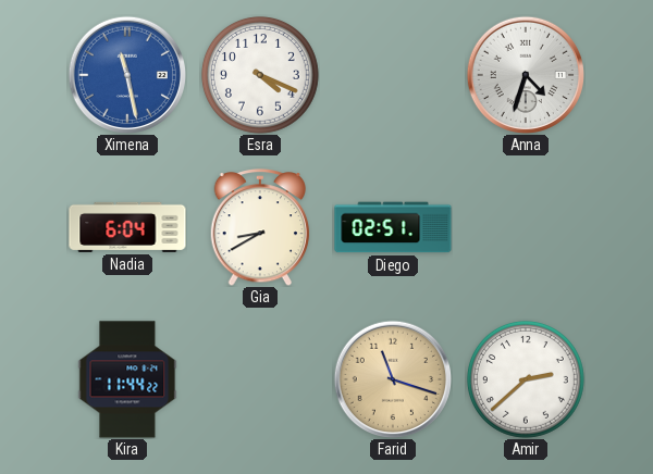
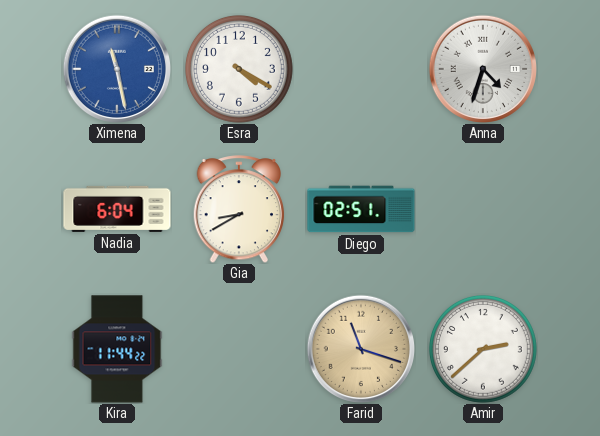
Esra: 4:19 -> 4:20 (239, 69)
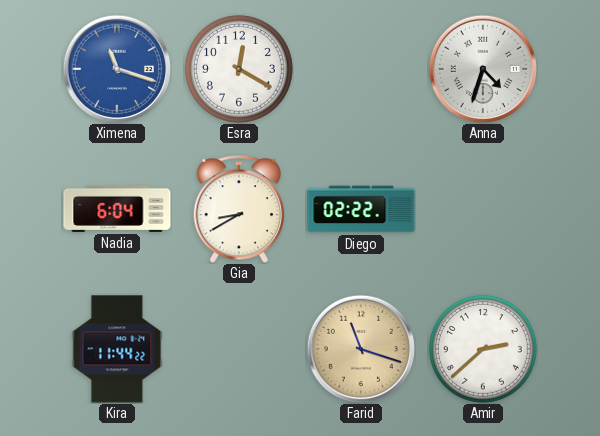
Ximena: 11:28 -> 11:18 (116, 68)
Esra: 4:20 -> 12:20 (239, 69)
Diego: 02:51 -> 02:22 (361, 209)
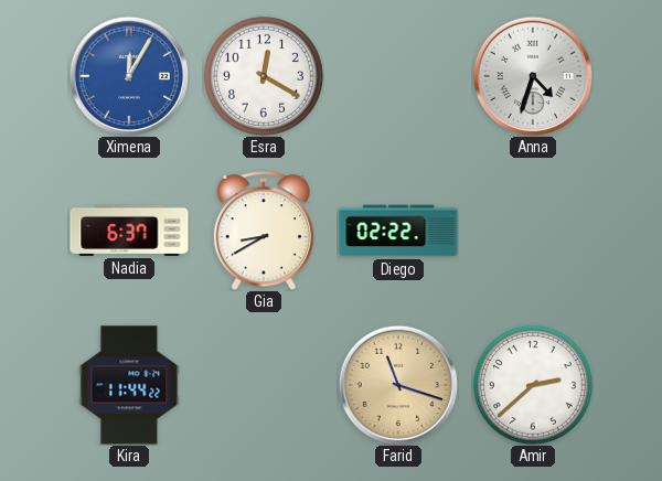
Ximena: 11:18 -> 12:05 (128, 75)
Nadia: 6:04 -> 6:37 (129, 231)
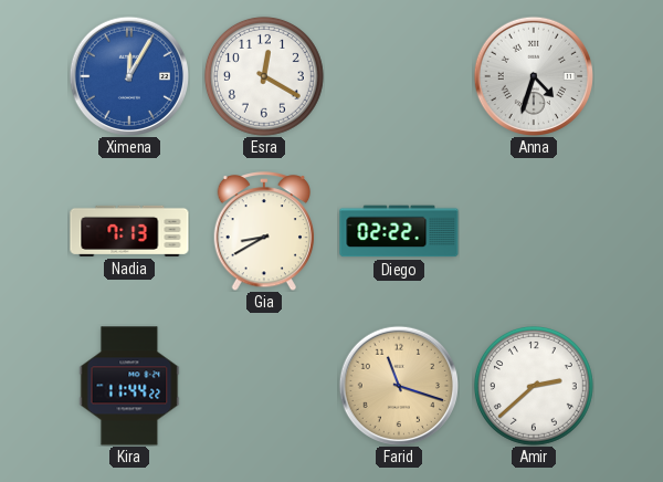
Nadia: 6:37 -> 7:13 (129, 231)
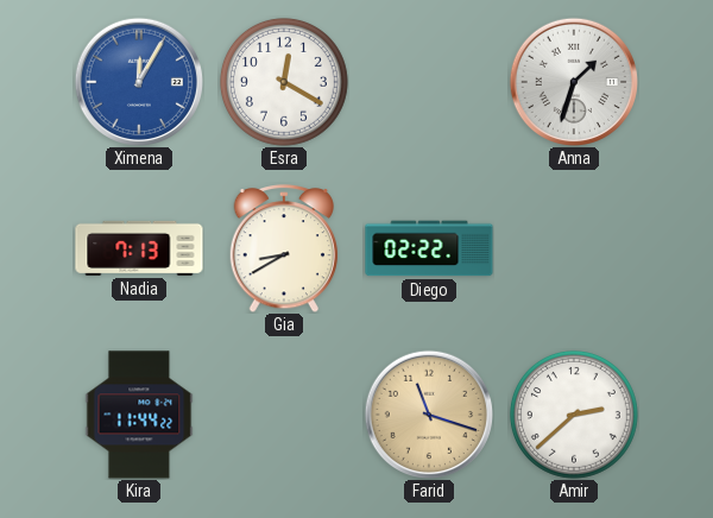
Anna: 4:33 -> 1:33 (573, 81)
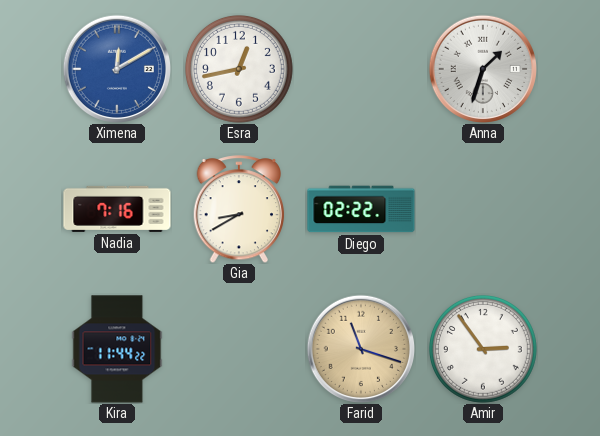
Ximena: 12:05 -> 12:10 (116, 68)
Esra: 12:20 -> 12:43 (239, 69)
Nadia: 7:13 -> 7:16 (117, 209)
Amir: 2:38 -> 2:54 (483, 349)
